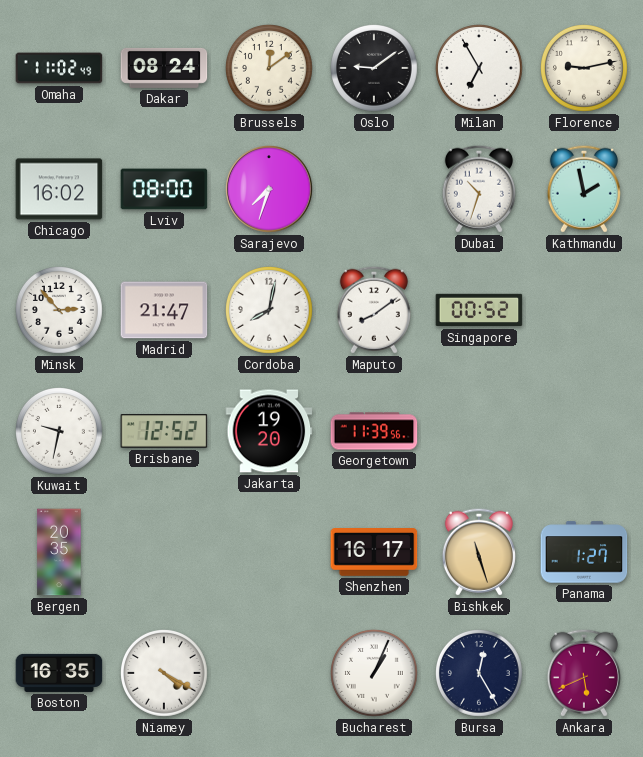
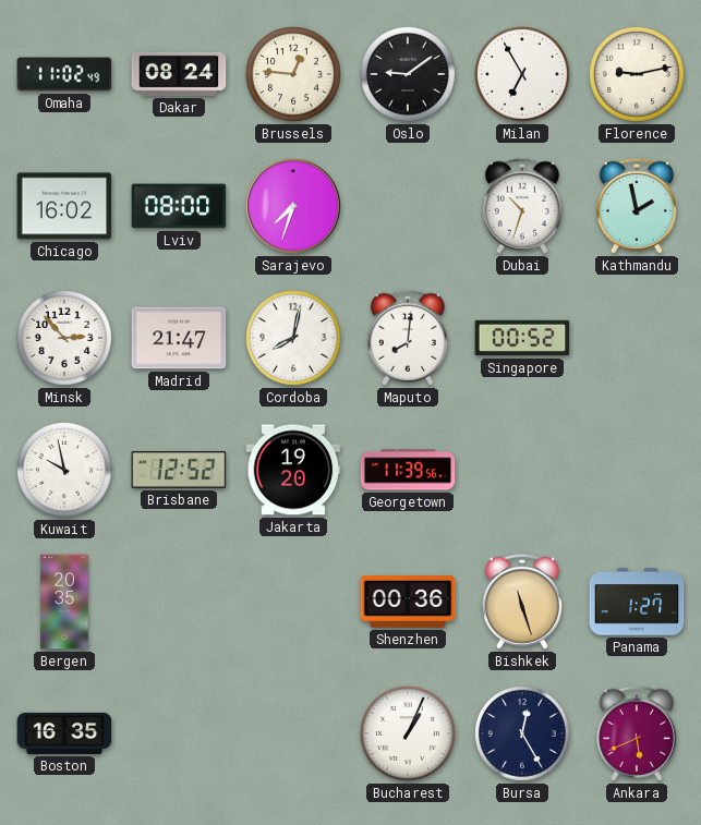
Brussels: 12:09 -> 12:46 (294, 75)
Maputo: 8:09 -> 8:01 (408, 338)
Kuwait: 9:32 -> 9:58 (65, 471)
Shenzhen: 16:17 -> 00:36 (408, 603)
Niamey: 4:20 -> none (165, 674)
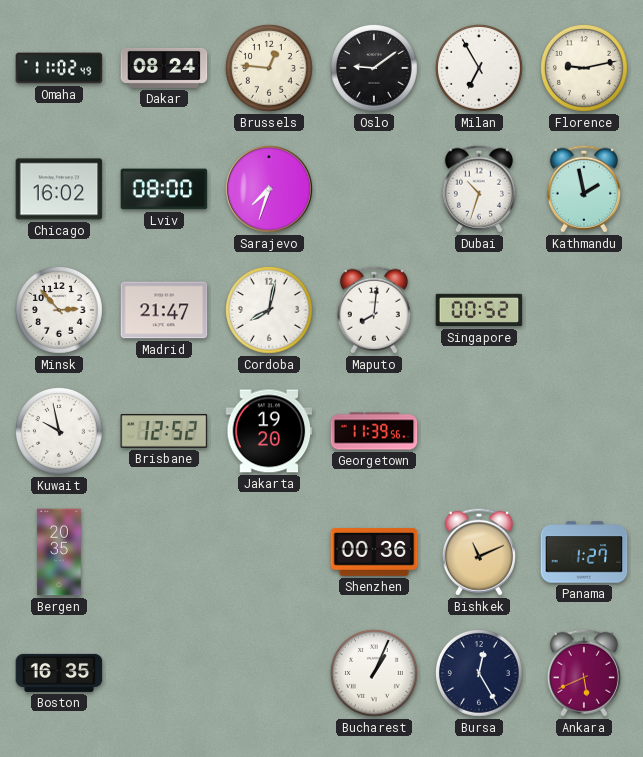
Bishkek: 11:27 -> 11:11 (479, 552)
